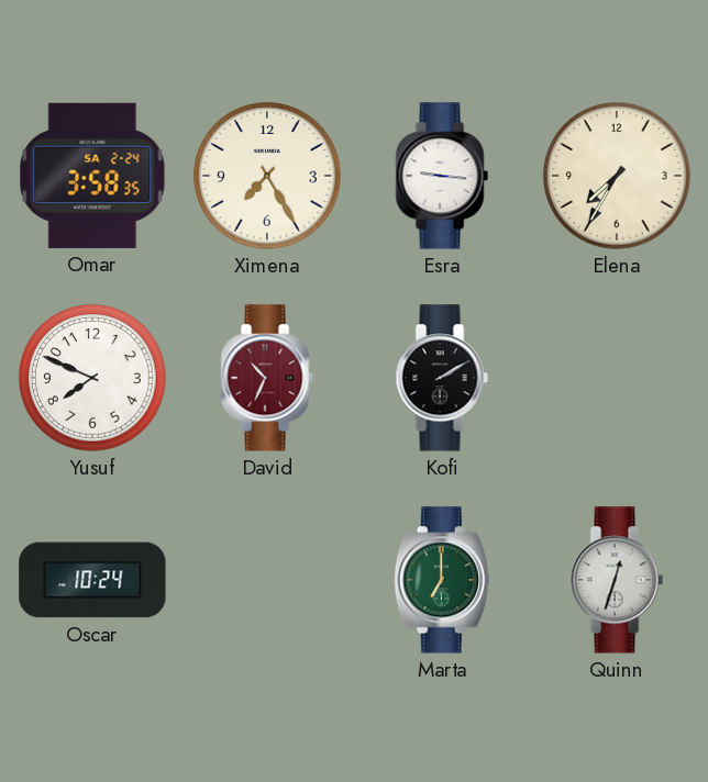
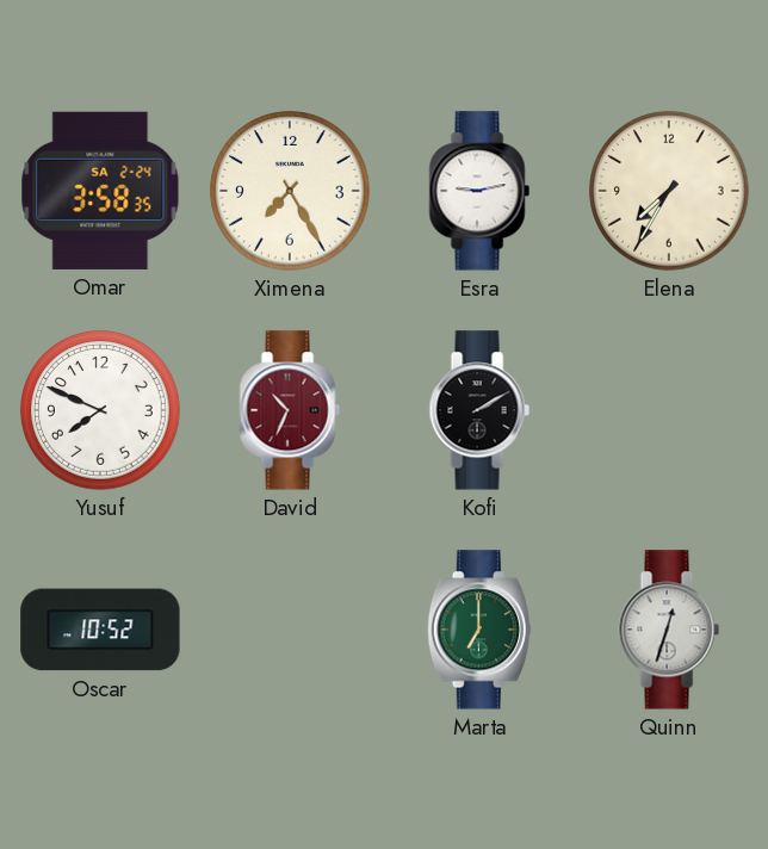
Esra: 9:16 -> 9:13 (479, 191)
Oscar: 10:24 -> 10:52 (100, 630)
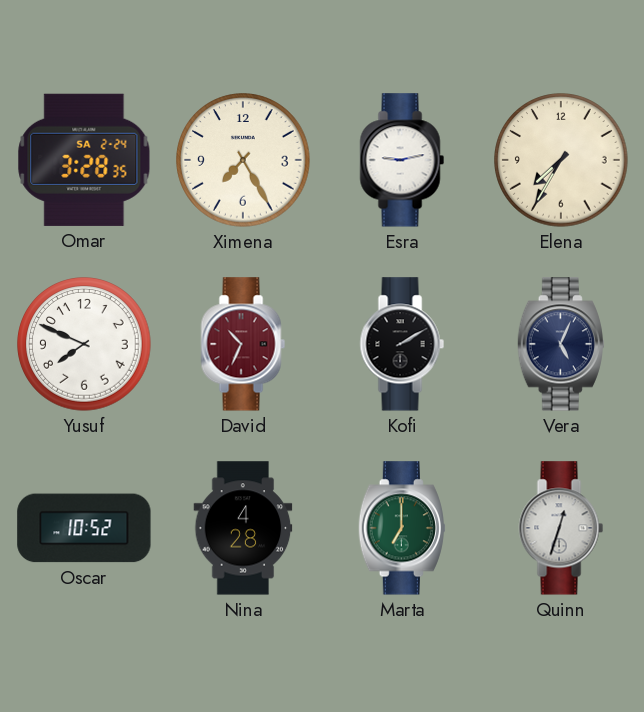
Omar: 3:58 -> 3:28 (84, 160)
Vera: none -> 5:04 (561, 344)
Nina: none -> 4:28 (243, 528)
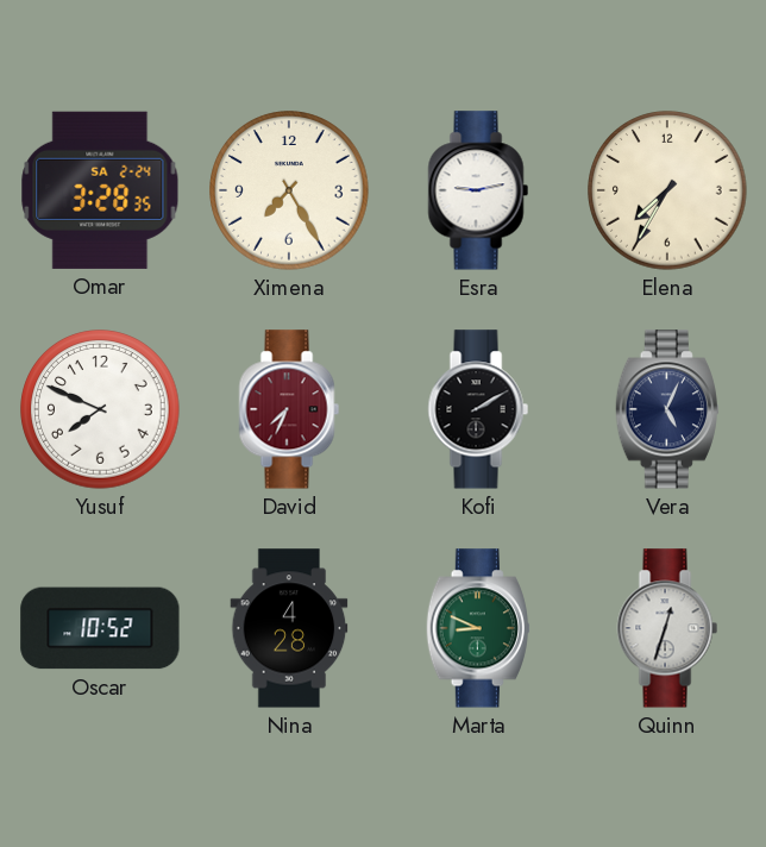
David: 10:34 -> 7:34 (289, 409)
Marta: 7:00 -> 8:49 (478, 628)
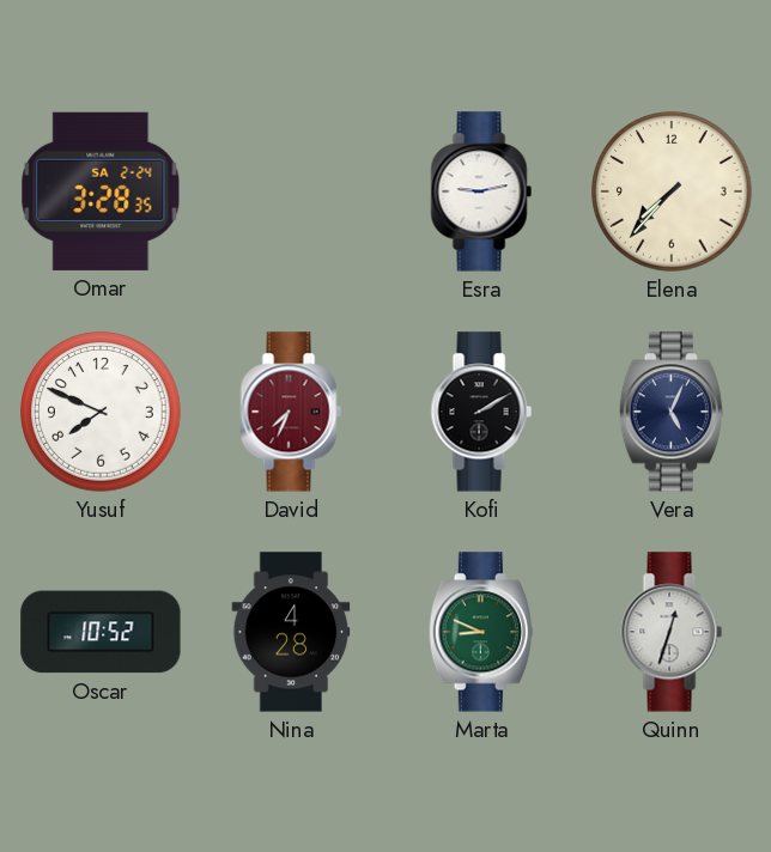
Ximena: 7:25 -> none (289, 190)
Elena: 7:35 -> 7:37 (672, 191)
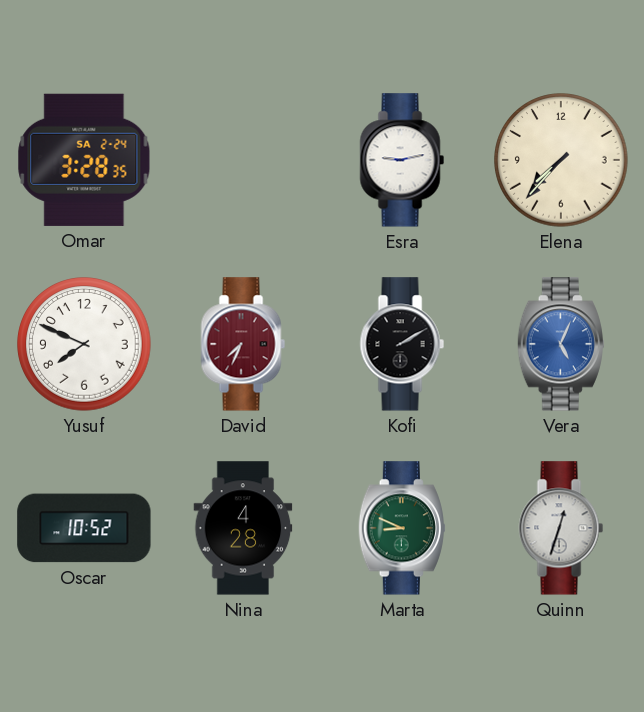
Vera dial: navy -> blue (561, 344)
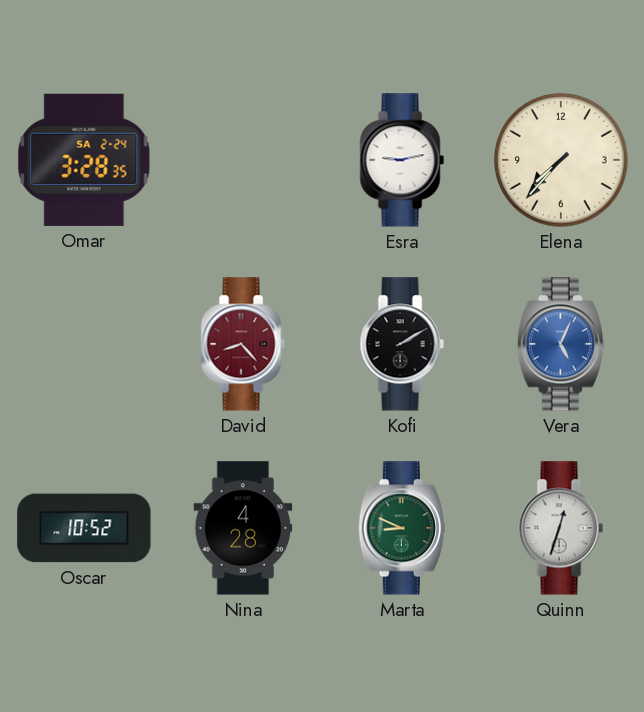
Yusuf: 7:49 -> none (84, 344)
David: 7:34 -> 8:23 (243, 344)
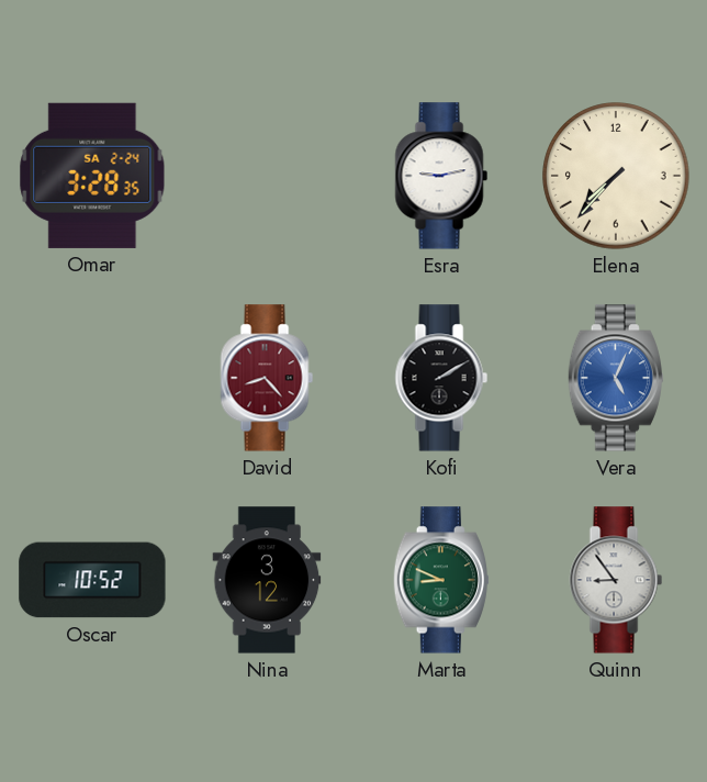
Nina: 4:28 -> 3:12 (267, 580)
Quinn: 12:33 -> 8:54 (616, 580)
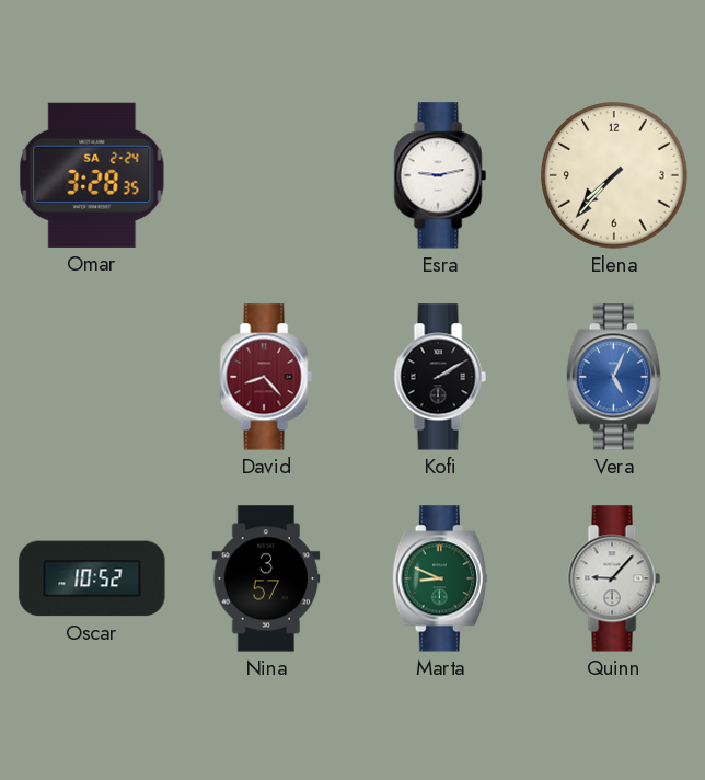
Nina: 3:12 -> 3:57 (266, 578)
Quinn: 8:54 -> 9:07 (614, 578)
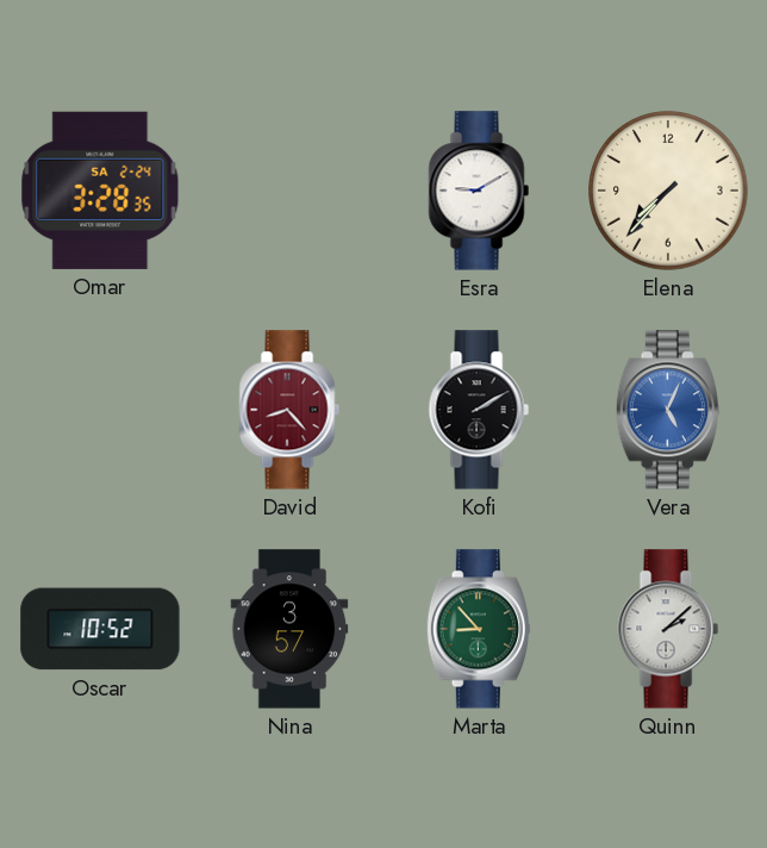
Esra: 9:13 -> 9:10 (479, 191)
Marta: 8:49 -> 8:53 (479, 629)
Quinn: 9:07 -> 2:08 (668, 629)
